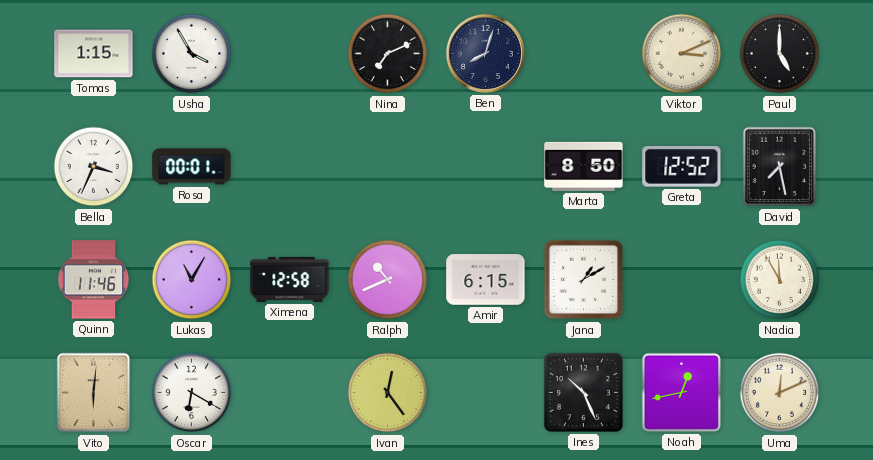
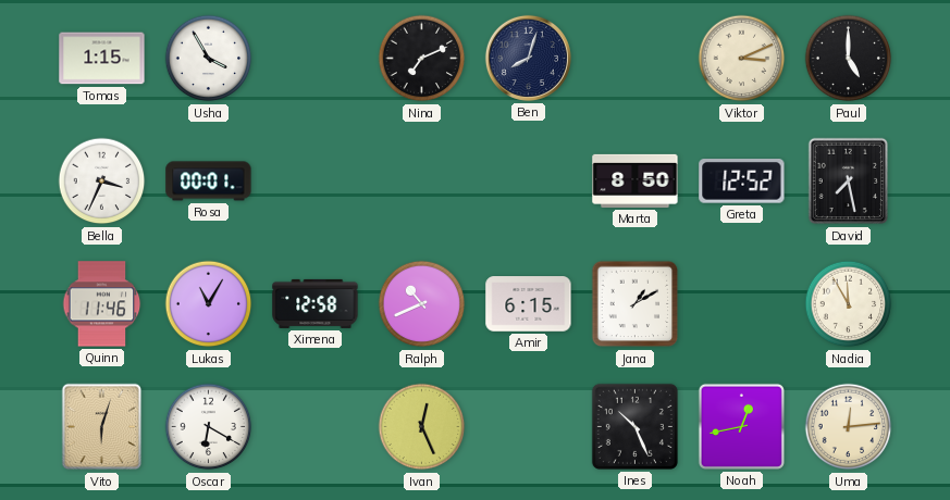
Vito: 6:01 -> 6:03 (102, 427)
Ivan: 12:24 -> 12:26 (422, 427)
Uma: 12:11 -> 12:14 (849, 427)
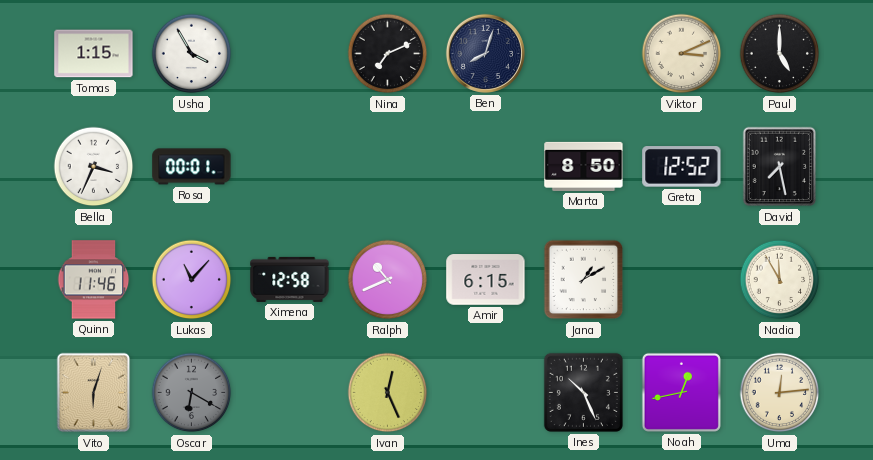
Lukas: 11:05 -> 11:07 (192, 280)
Oscar dial: white -> grey (192, 393)
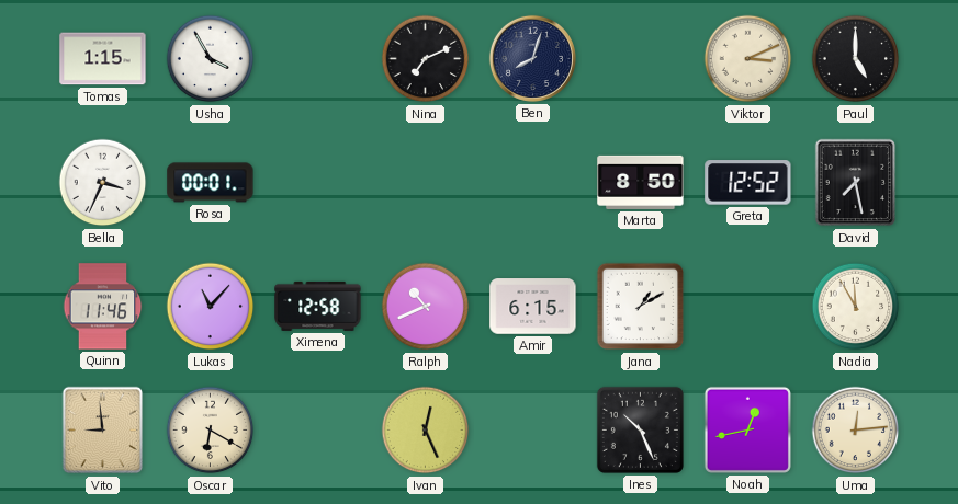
Vito: 6:03 -> 8:59 (103, 431)
Oscar dial: grey -> cream (211, 431)
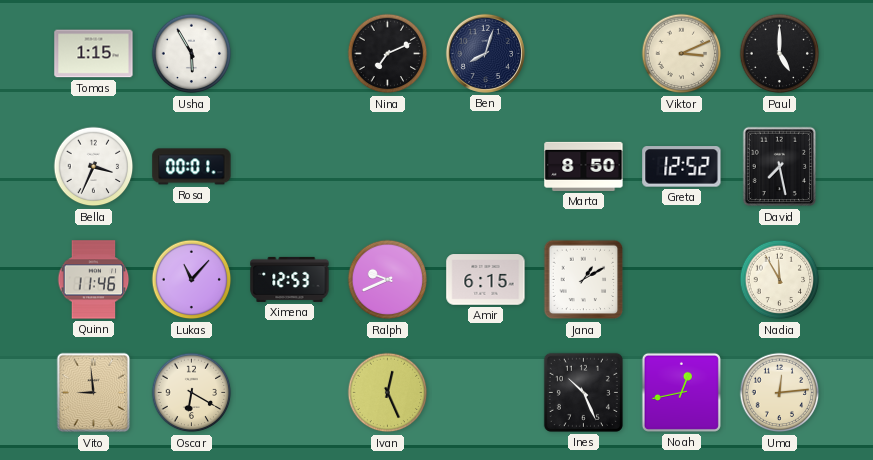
Usha: 3:55 -> 5:55 (192, 54)
Ximena: 12:58 -> 12:53 (290, 279)
Ralph: 10:41 -> 9:41 (388, 280)
